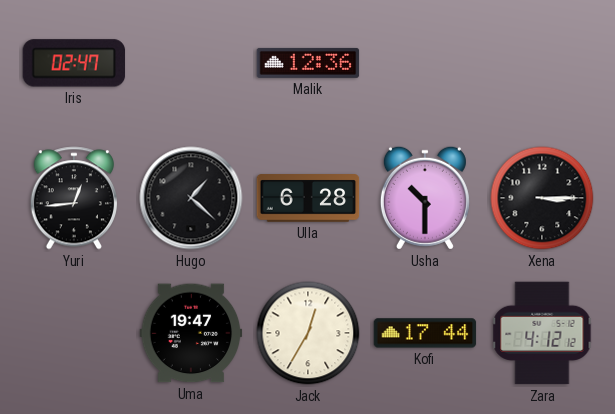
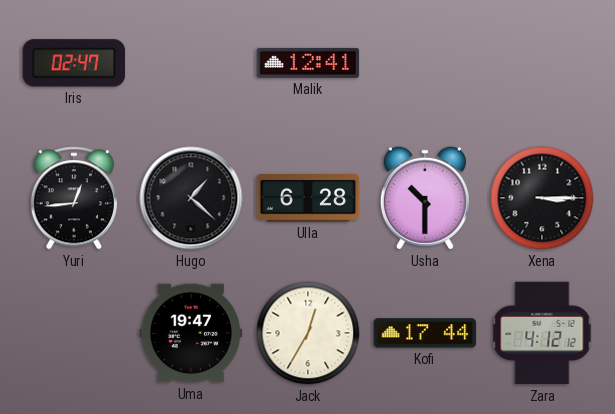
Malik: 12:36 -> 12:41 (308, 63)
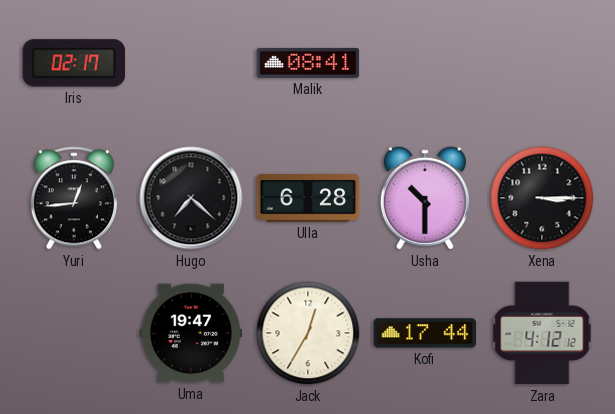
Iris: 02:47 -> 02:17 (74, 63)
Malik: 12:41 -> 08:41 (308, 63)
Hugo: 1:22 -> 7:22 (191, 198)
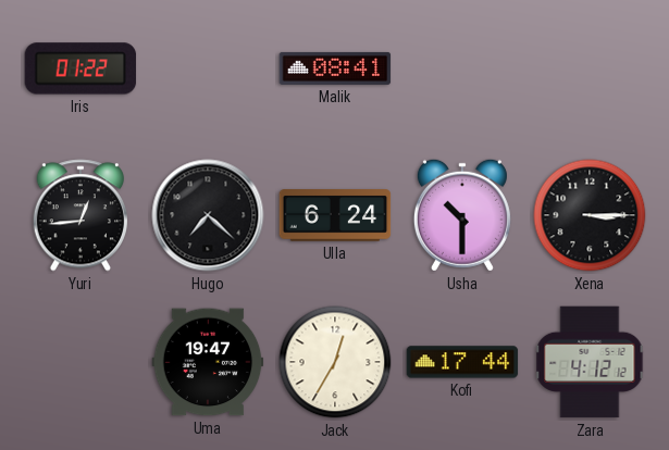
Iris: 02:17 -> 01:22 (80, 68)
Ulla: 6:28 -> 6:24 (335, 215)
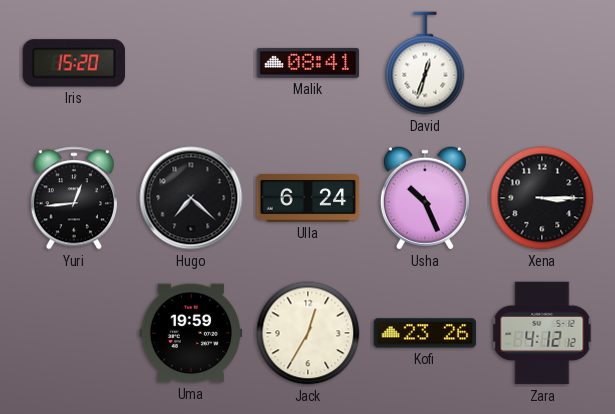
Iris: 01:22 -> 15:20 (74, 63)
David: none -> 12:33 (425, 63)
Usha: 10:30 -> 10:26 (425, 198)
Uma: 19:47 -> 19:59 (191, 333)
Kofi: 17:44 -> 23:26 (425, 333)
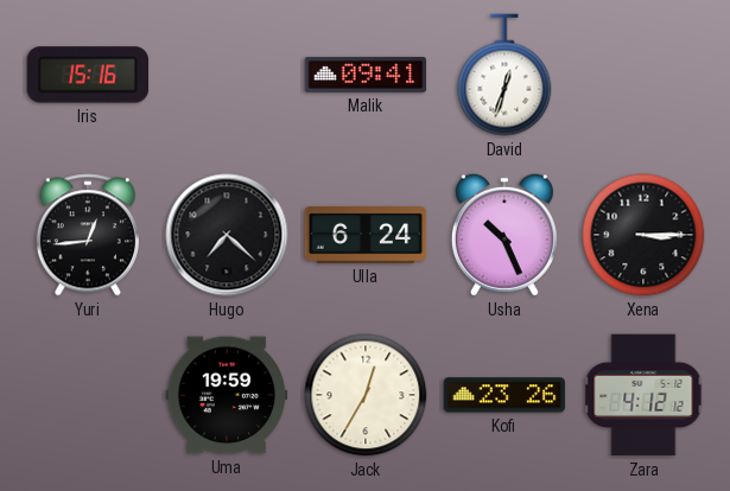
Iris: 15:20 -> 15:16 (88, 75)
Malik: 08:41 -> 09:41 (366, 75)
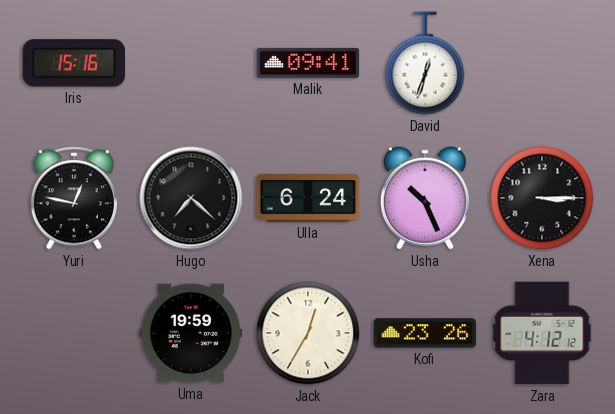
Yuri: 12:44 -> 12:47 (73, 198)
